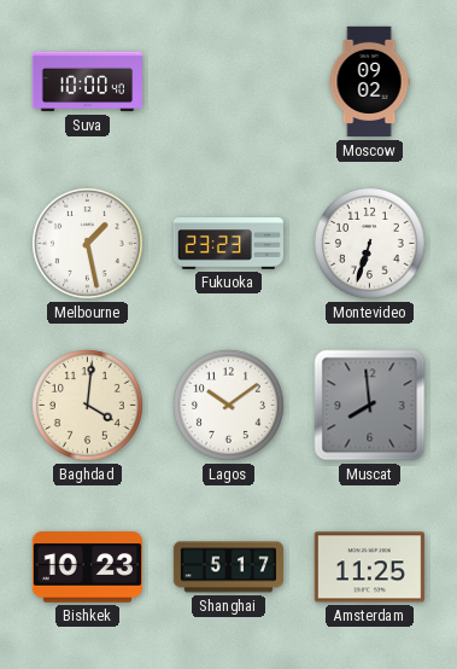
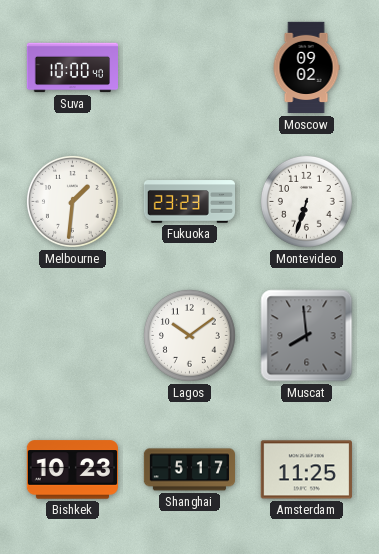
Melbourne: 1:28 -> 1:31 (72, 201)
Baghdad: 4:01 -> none (87, 405)
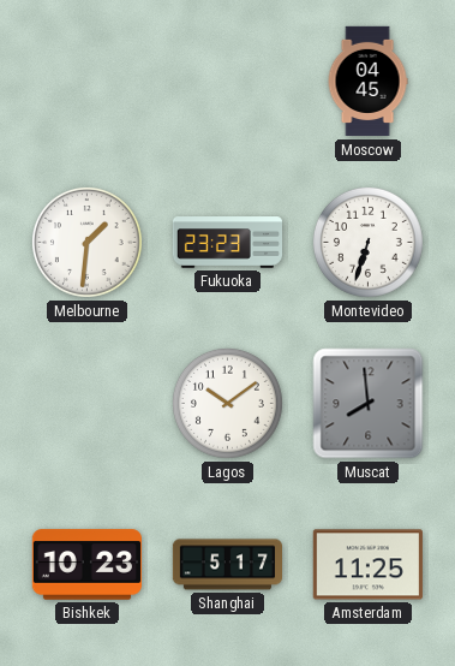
Suva: 10:00 -> none (72, 68)
Moscow: 09:02 -> 04:45 (367, 82)
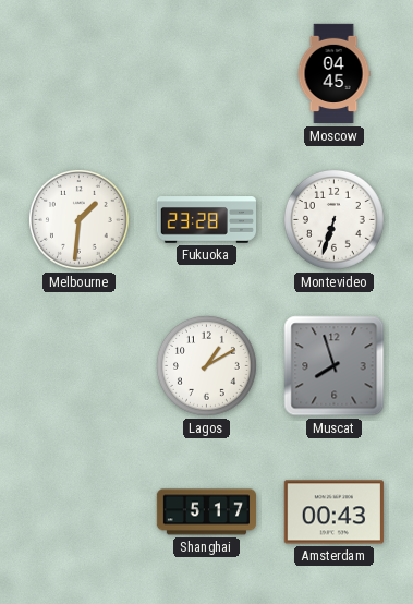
Fukuoka: 23:23 -> 23:28 (207, 220)
Lagos: 10:09 -> 1:10 (206, 365)
Muscat: 7:59 -> 7:57 (335, 366)
Bishkek: 10:23 -> none (86, 565)
Amsterdam: 11:25 -> 00:43 (333, 512)
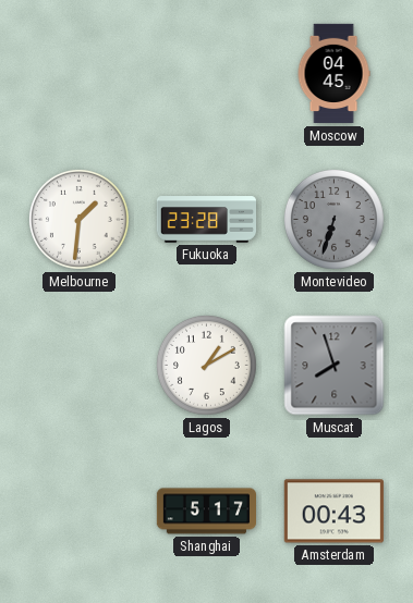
Montevideo dial: white -> grey (333, 219)
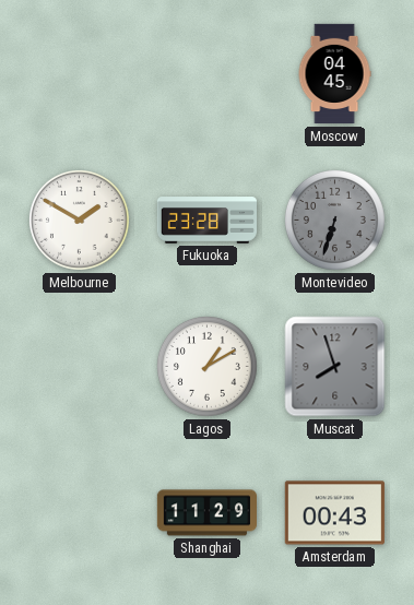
Melbourne: 1:31 -> 1:50 (79, 220)
Shanghai: 5:17 -> 11:29 (206, 513)
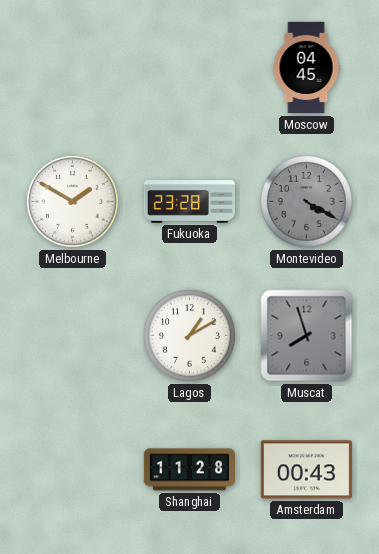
Montevideo: 6:33 -> 4:20 (306, 201)
Shanghai: 11:29 -> 11:28 (189, 470)
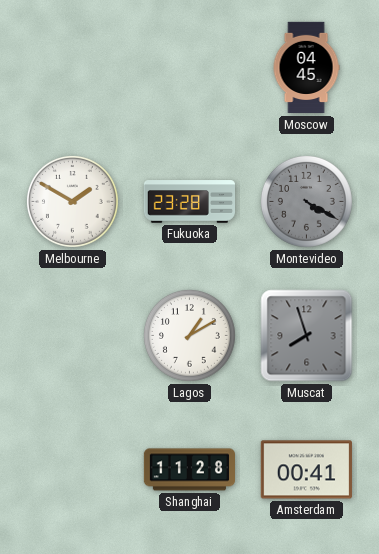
Amsterdam: 00:43 -> 00:41 (306, 470)
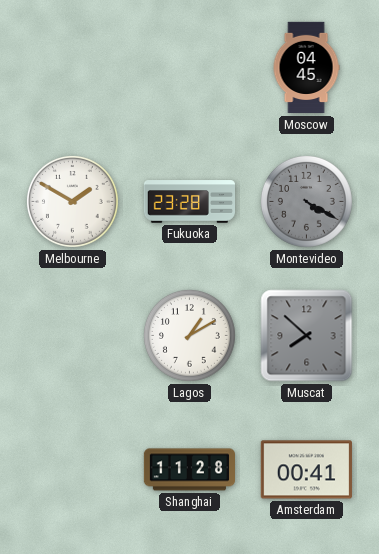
Muscat: 7:57 -> 7:52 (307, 336)
